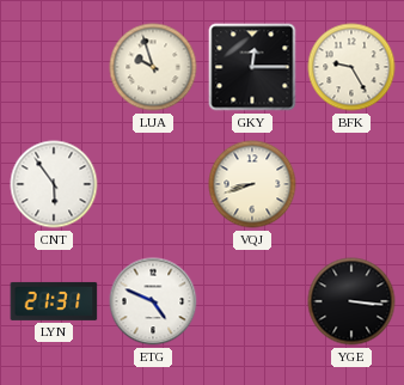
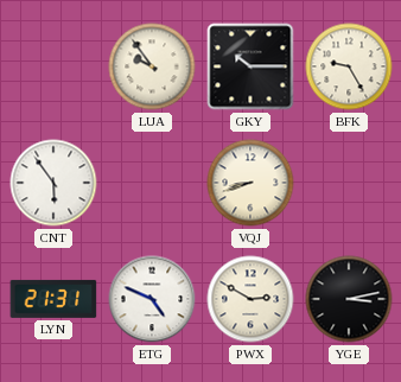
LUA: 9:57 -> 9:54 (152, 66)
GKY: 12:15 -> 10:15 (250, 66)
PWX: none -> 2:50 (250, 299)
YGE: 3:16 -> 3:13 (349, 299)
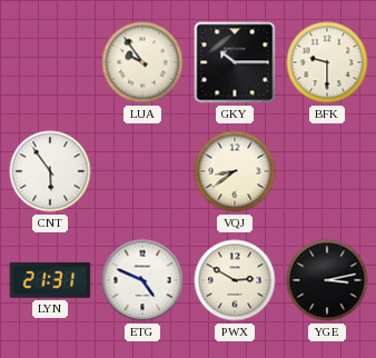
BFK: 9:25 -> 9:30 (327, 62)
VQJ: 8:42 -> 8:39 (235, 171)
